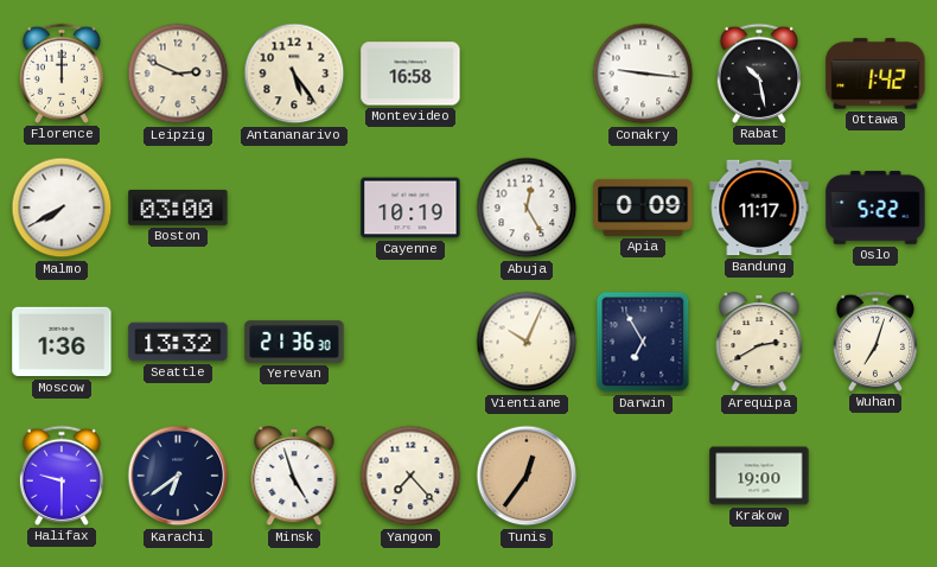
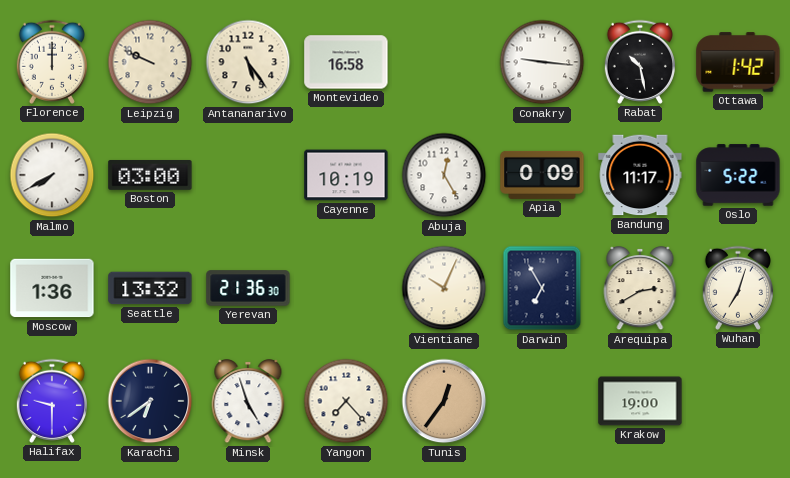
Leipzig: 2:49 -> 9:49 (150, 62)
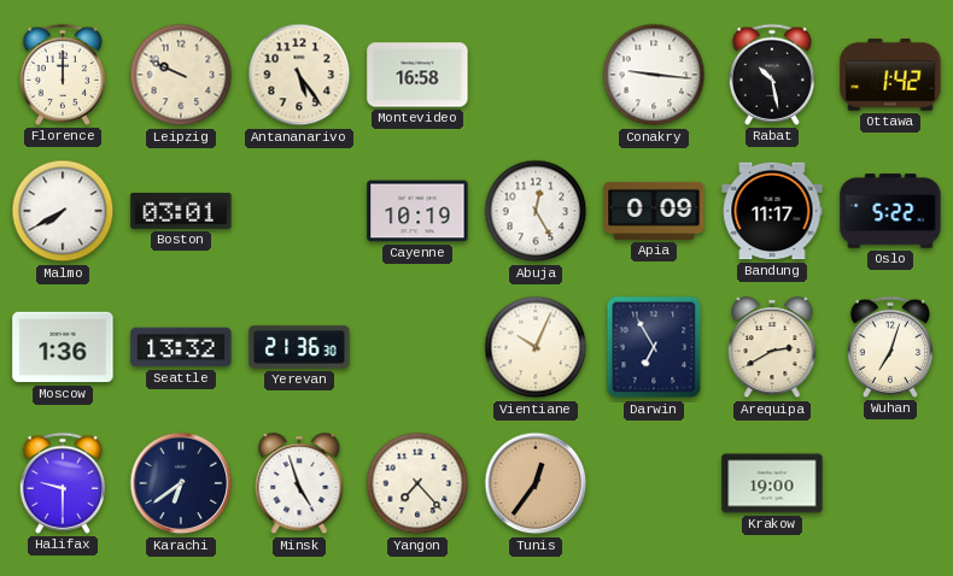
Boston: 03:00 -> 03:01 (181, 211)
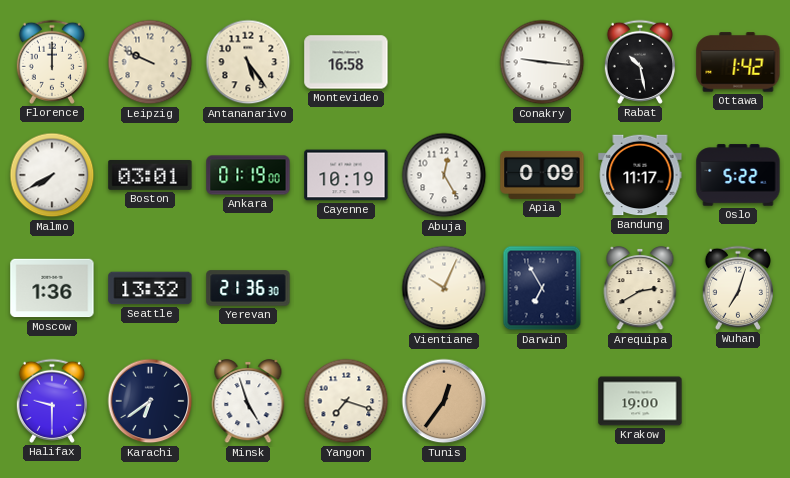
Ankara: none -> 01:19 (248, 175)
Yangon: 7:23 -> 7:18 (346, 401)
